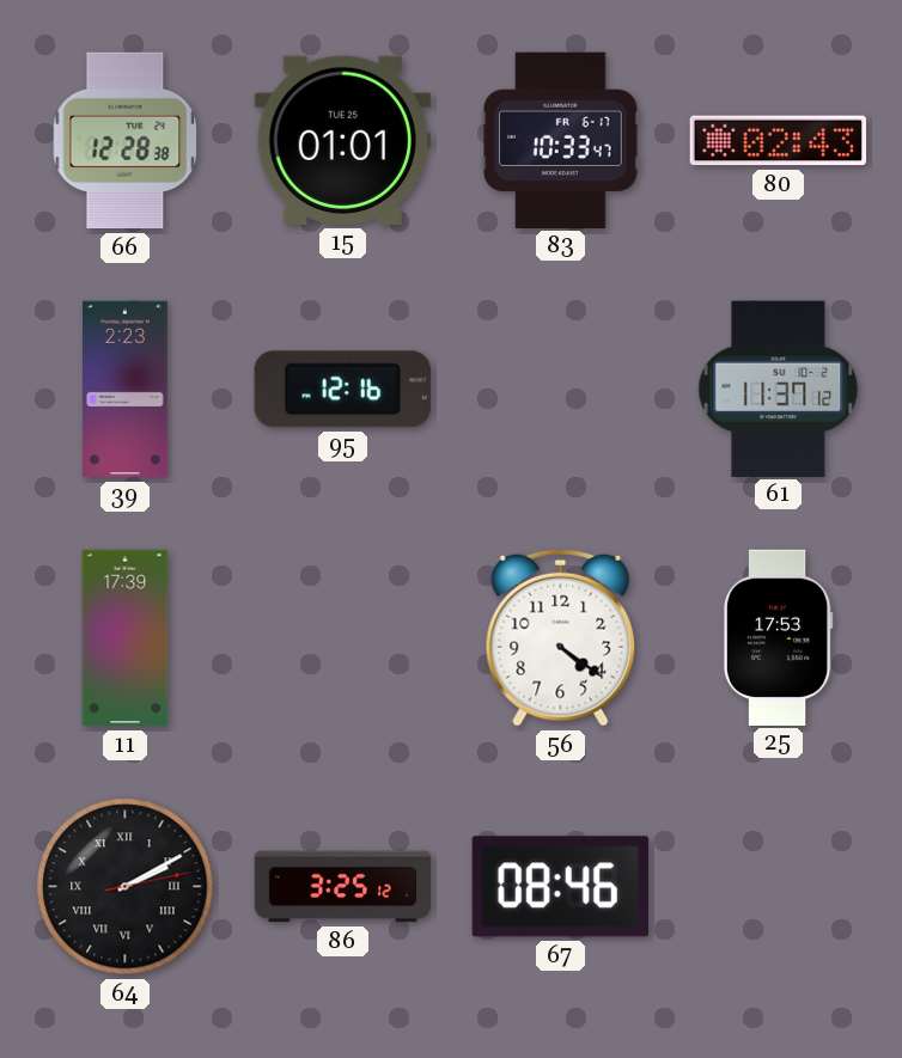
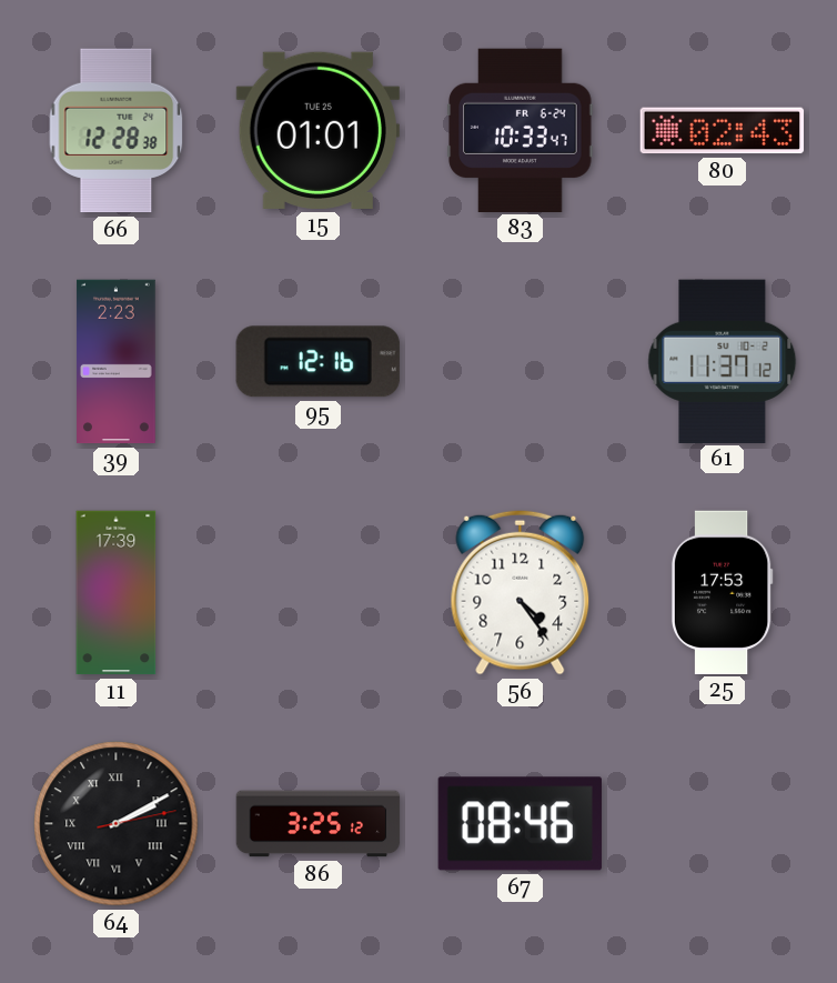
83 date: FR 6-17 -> FR 6-24 (521, 130)
56: 4:21 -> 4:24 (521, 592)
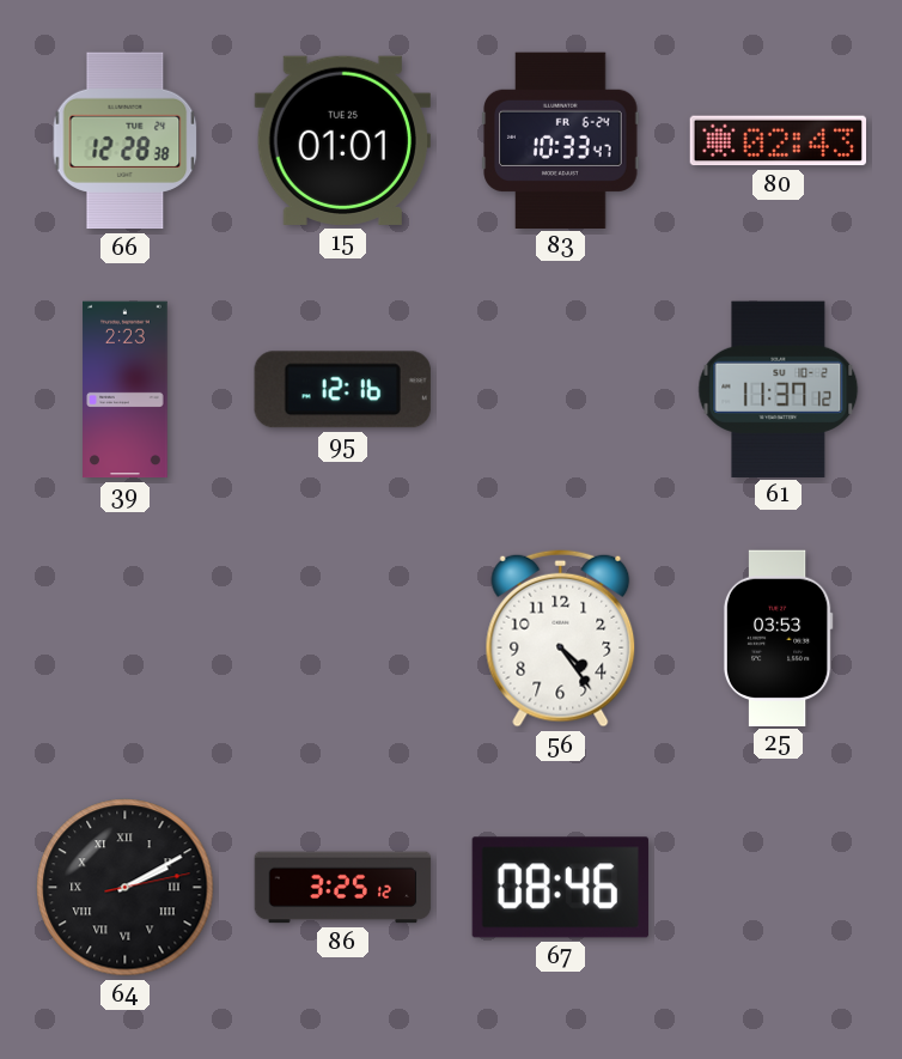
11: 17:39 -> none (117, 593)
25: 17:53 -> 03:53 (778, 638)
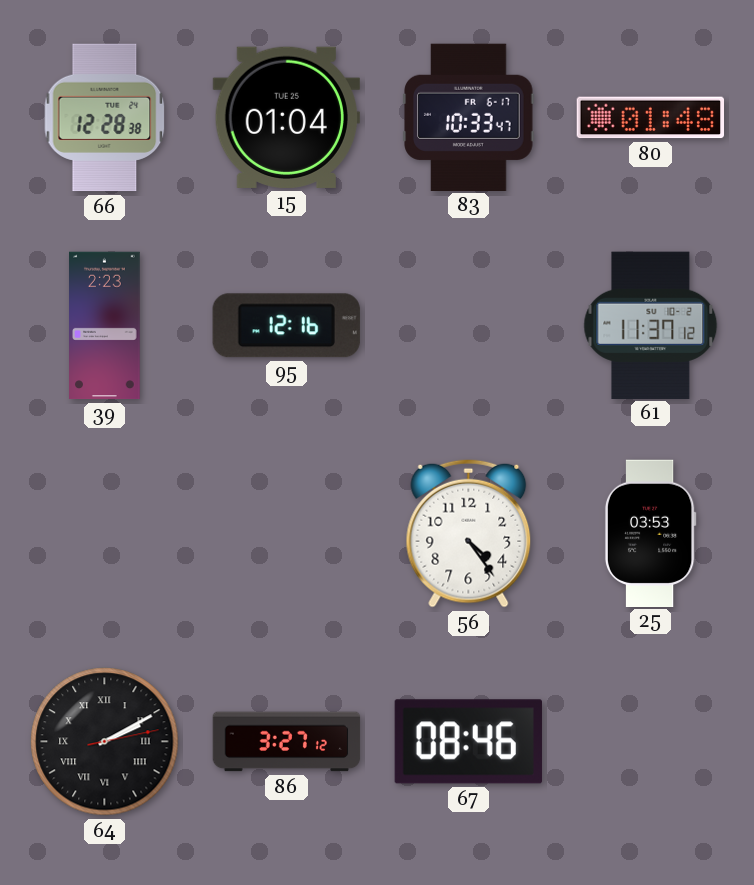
15: 01:01 -> 01:04 (286, 117)
83 date: FR 6-24 -> FR 6-17 (469, 117)
80: 02:43 -> 01:48 (651, 118)
86: 3:25 -> 3:27 (287, 742)
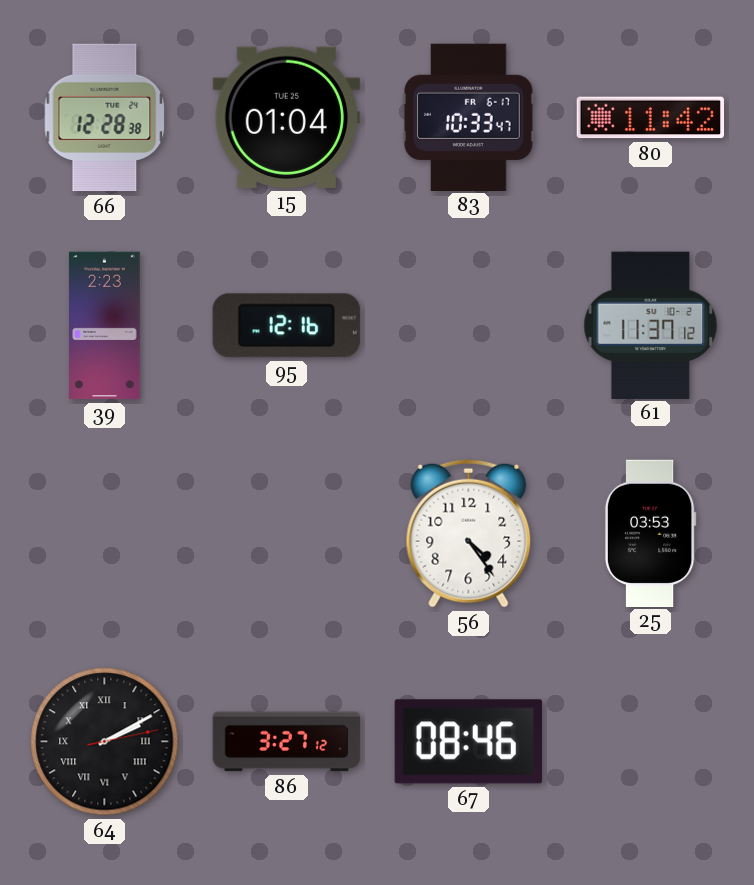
80: 01:48 -> 11:42 (651, 118)
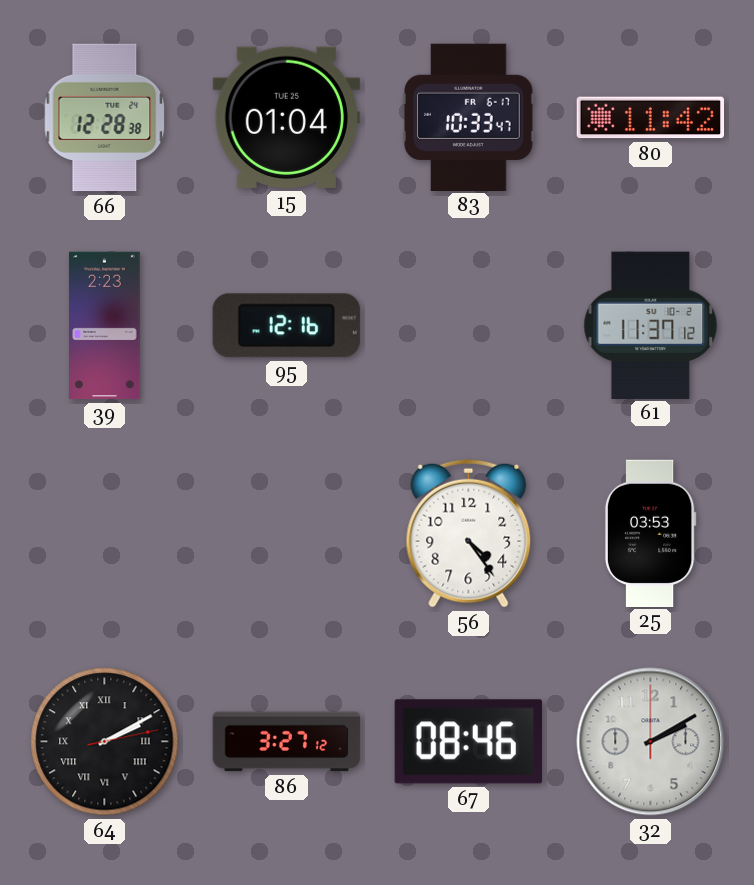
32: none -> 2:10 (651, 742)
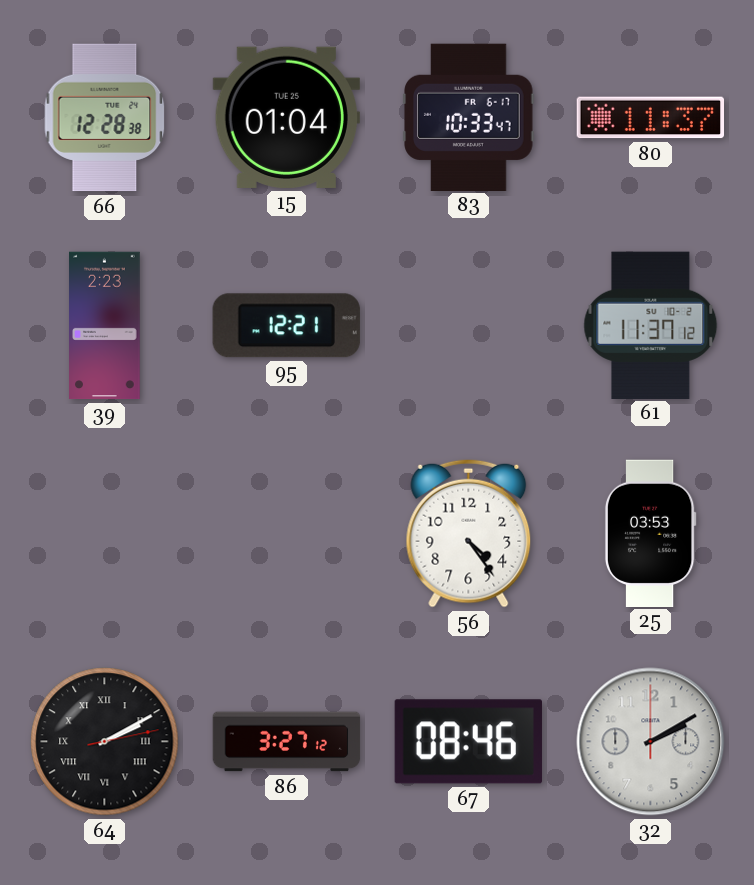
80: 11:42 -> 11:37 (651, 118)
95: 12:16 -> 12:21 (286, 326)
